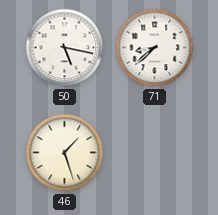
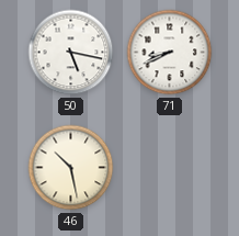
71: 8:38 -> 8:41 (170, 53)
46: 1:27 -> 10:28 (71, 168)
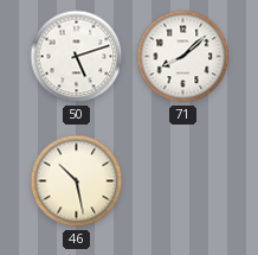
50: 5:17 -> 5:12 (77, 57)
71: 8:41 -> 8:08 (183, 57)
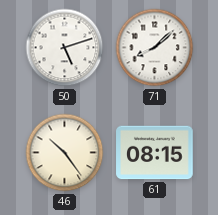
46: 10:28 -> 10:24 (65, 153)
61: none -> 08:15 (155, 153)
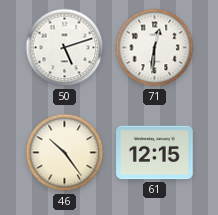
71: 8:08 -> 12:31 (155, 48)
61: 08:15 -> 12:15 (155, 153)
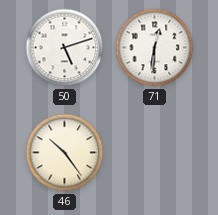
61: 12:15 -> none (155, 153)
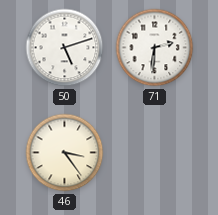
71: 12:31 -> 2:31 (155, 48)
46: 10:24 -> 3:24 (65, 153)
